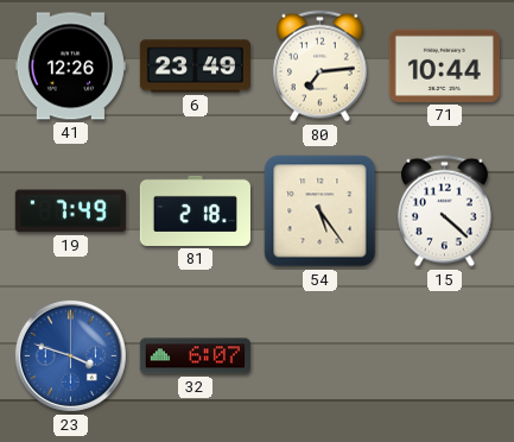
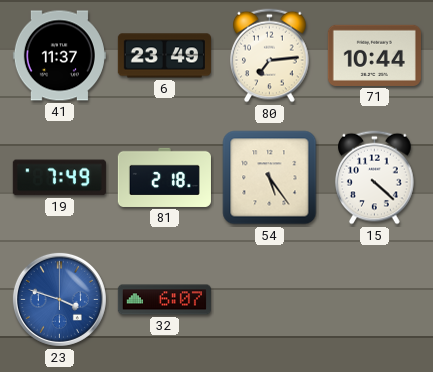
41: 12:26 -> 11:37 (59, 56)
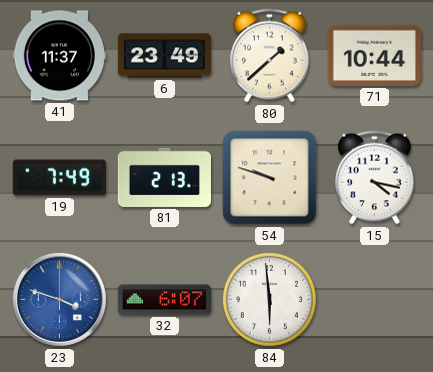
80: 7:14 -> 1:38 (270, 56)
81: 2:18 -> 2:13 (164, 177)
54: 5:24 -> 9:48 (270, 178)
15: 4:22 -> 4:17 (375, 178)
84: none -> 5:59 (269, 299)
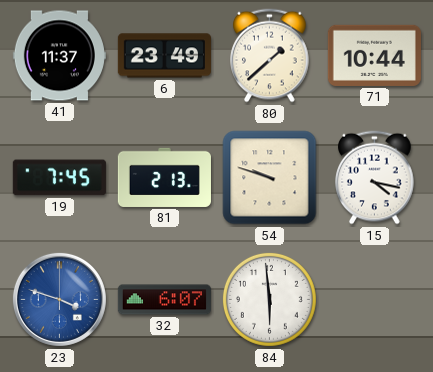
19: 7:49 -> 7:45 (59, 178)
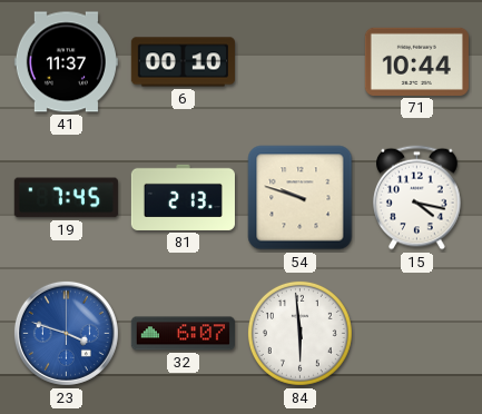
6: 23:49 -> 00:10 (183, 62)
80: 1:38 -> none (270, 56)
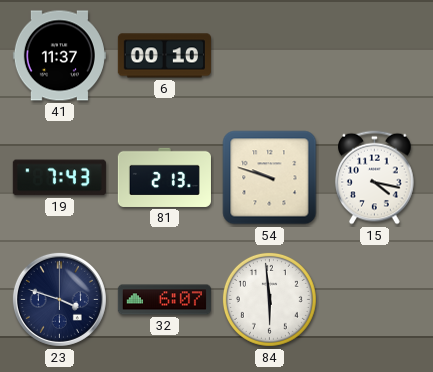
71: 10:44 -> none (416, 61)
19: 7:45 -> 7:43 (59, 178)
23 dial: blue -> navy (59, 299)
